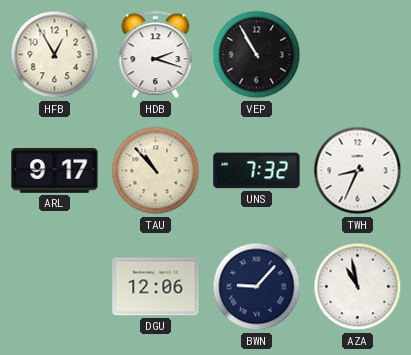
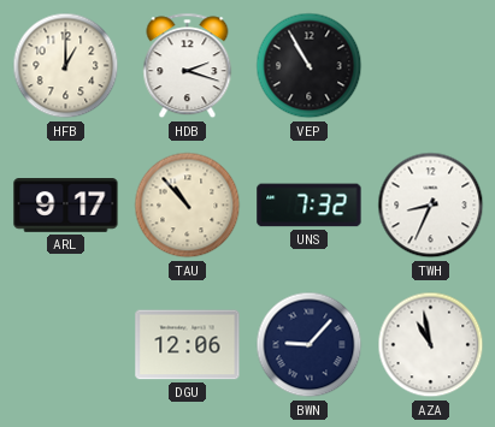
HFB: 12:55 -> 1:00 (66, 66)
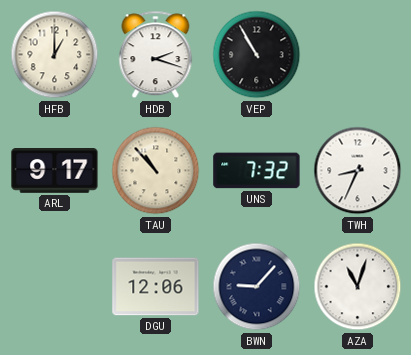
AZA: 10:58 -> 11:03 (358, 287)
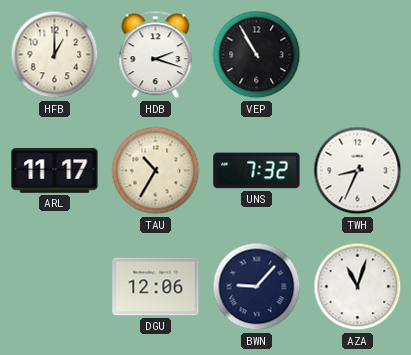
ARL: 9:17 -> 11:17 (55, 171)
TAU: 10:53 -> 10:35 (156, 171)
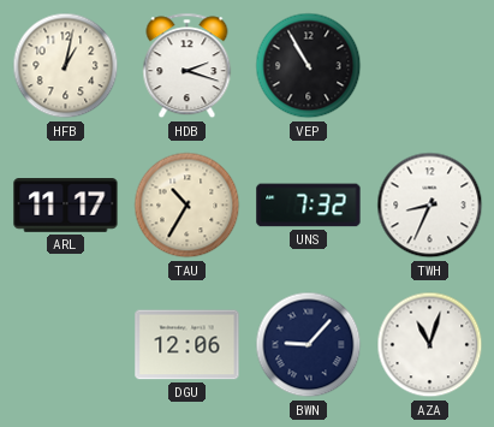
HFB: 1:00 -> 1:02 (66, 66)
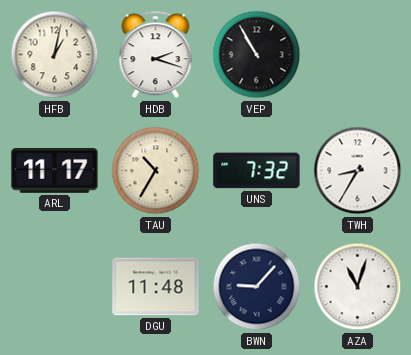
TWH: 8:34 -> 8:35 (358, 171)
DGU: 12:06 -> 11:48 (156, 287)
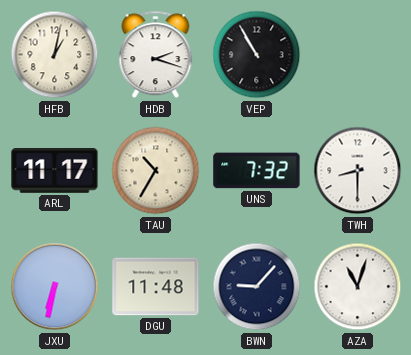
TWH: 8:35 -> 8:30 (358, 171)
JXU: none -> 6:32 (55, 287)
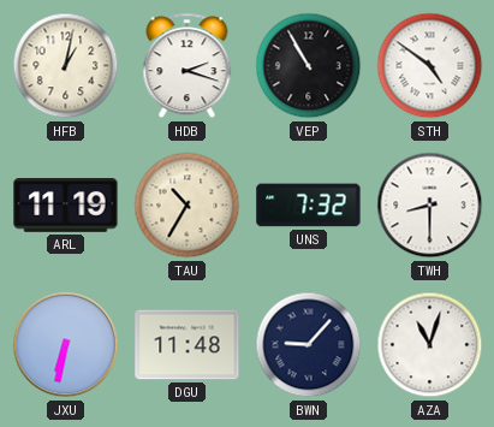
STH: none -> 4:51 (430, 66)
ARL: 11:17 -> 11:19 (66, 206)
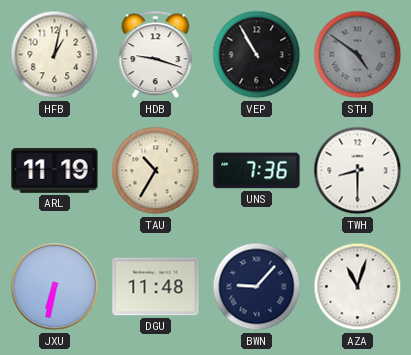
HDB: 2:18 -> 9:18 (156, 55)
STH dial: white -> grey (358, 55)
UNS: 7:32 -> 7:36 (257, 171)
